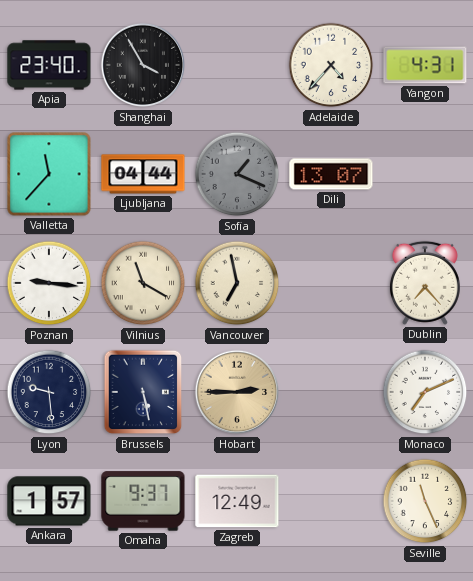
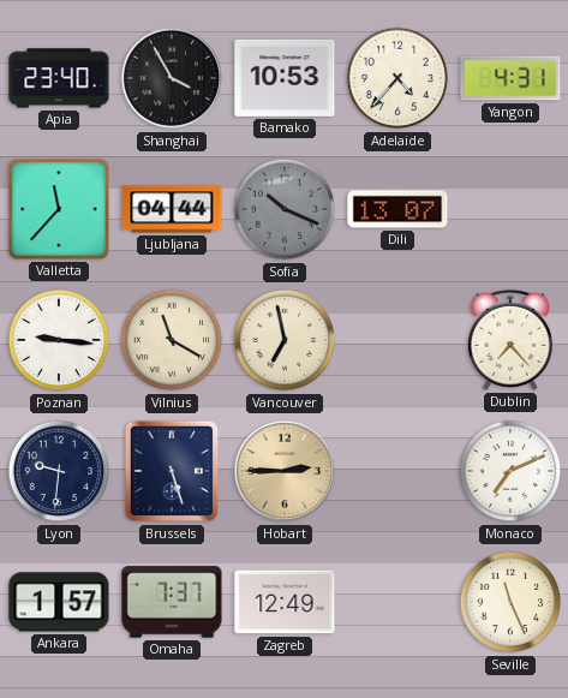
Bamako: none -> 10:53 (285, 78)
Sofia: 1:19 -> 10:19 (285, 209)
Lyon: 9:29 -> 9:31 (59, 471)
Brussels: 5:28 -> 5:27 (172, 471)
Omaha: 9:37 -> 7:37 (172, 602)
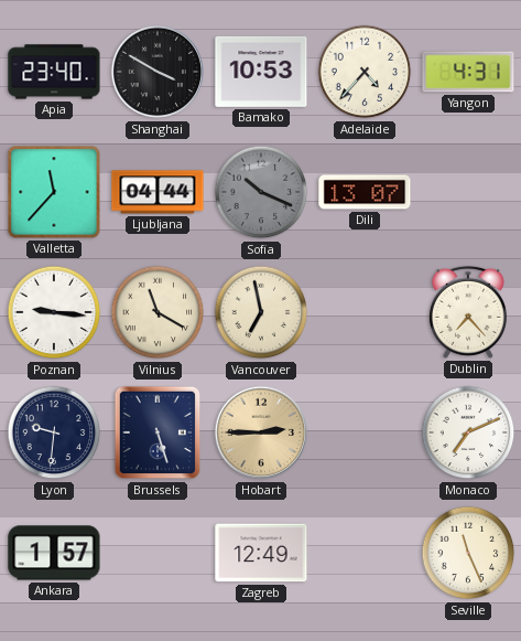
Shanghai: 3:55 -> 3:50 (158, 72)
Omaha: 7:37 -> none (172, 602)
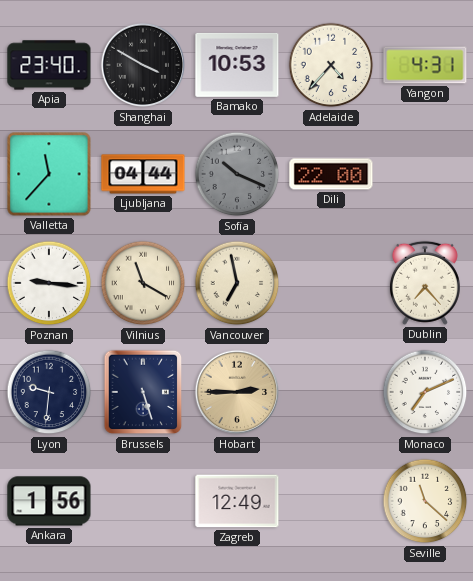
Dili: 13:07 -> 22:00 (331, 174)
Ankara: 1:57 -> 1:56 (49, 501)
Seville: 11:26 -> 11:22 (425, 501)
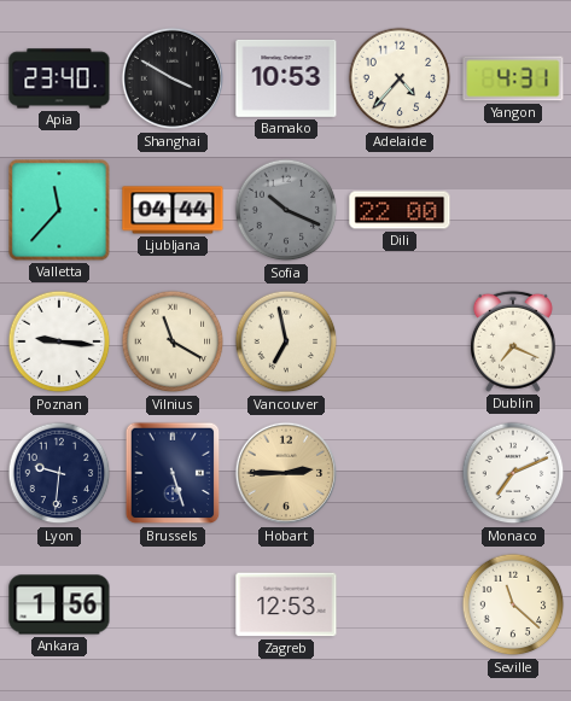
Dublin: 7:23 -> 7:19 (513, 341)
Zagreb: 12:49 -> 12:53 (286, 604)
